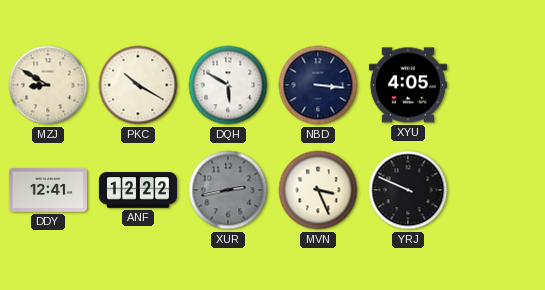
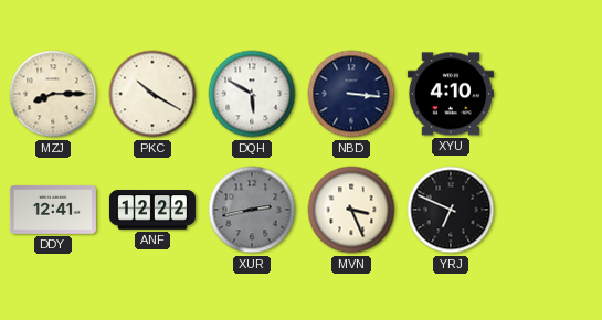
MZJ: 8:50 -> 8:15 (53, 94)
XYU: 4:05 -> 4:10 (451, 94)
YRJ: 9:49 -> 6:49 (451, 210)
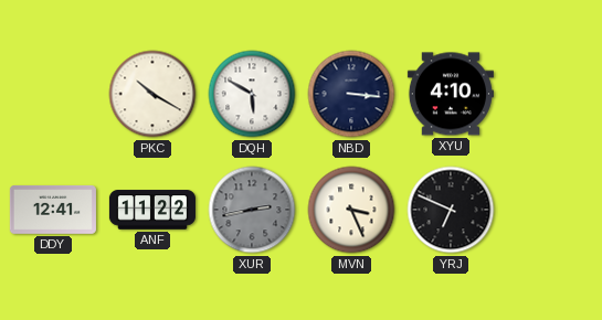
MZJ: 8:15 -> none (53, 94)
ANF: 12:22 -> 11:22 (152, 210)
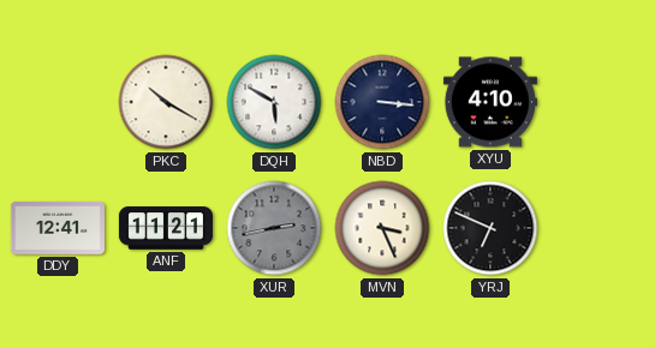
ANF: 11:22 -> 11:21 (166, 228)
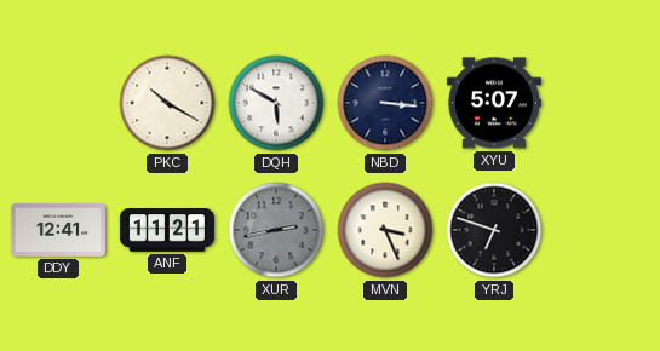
XYU: 4:10 -> 5:07 (494, 103)
YRJ: 6:49 -> 6:48 (494, 230)
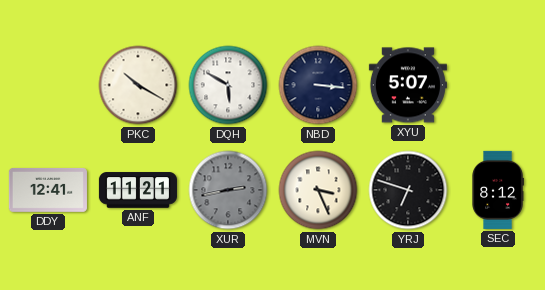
SEC: none -> 8:12 (498, 190)
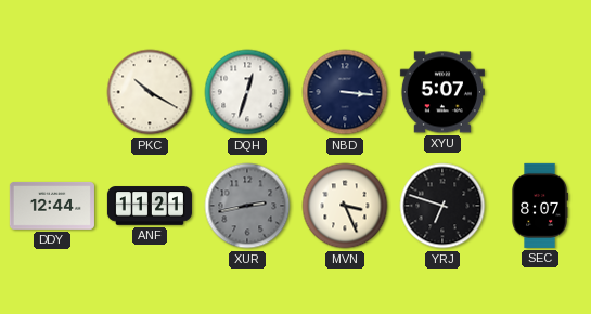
DQH: 5:50 -> 12:33 (247, 92)
DDY: 12:41 -> 12:44 (52, 206)
SEC: 8:12 -> 8:07 (540, 206)
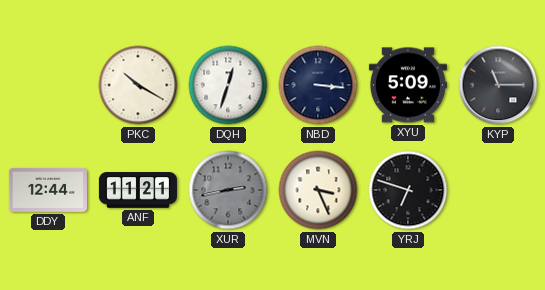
XYU: 5:07 -> 5:09 (408, 85)
KYP: none -> 11:15 (498, 85)
SEC: 8:07 -> none (540, 206)
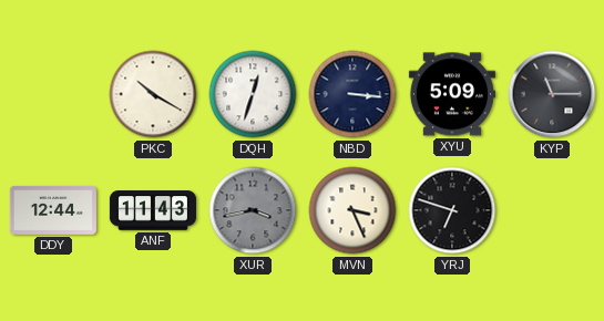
ANF: 11:21 -> 11:43 (153, 210)
XUR: 2:43 -> 3:43 (253, 210)
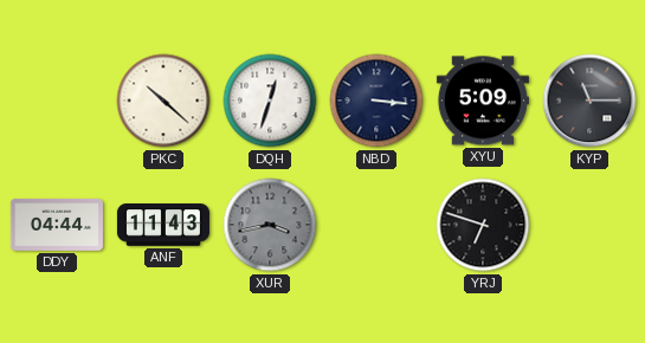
PKC: 10:20 -> 10:22 (163, 101)
DDY: 12:44 -> 04:44 (57, 225)
MVN: 3:26 -> none (352, 210)
